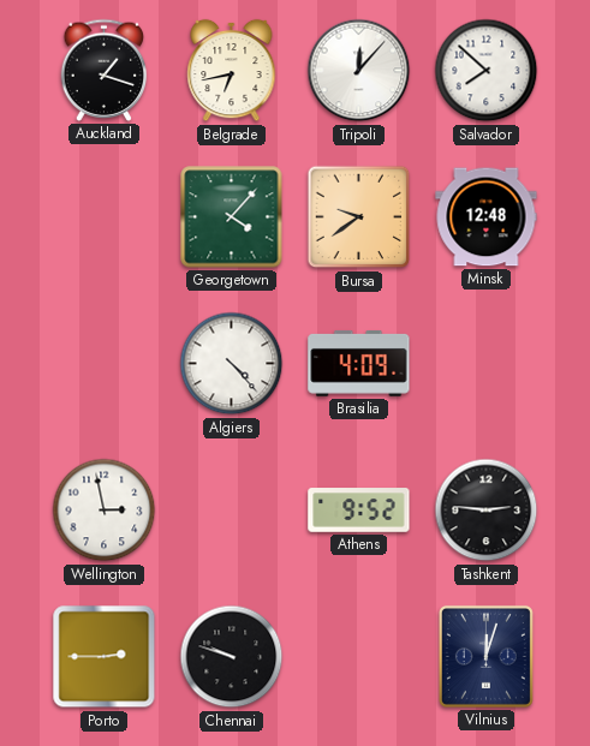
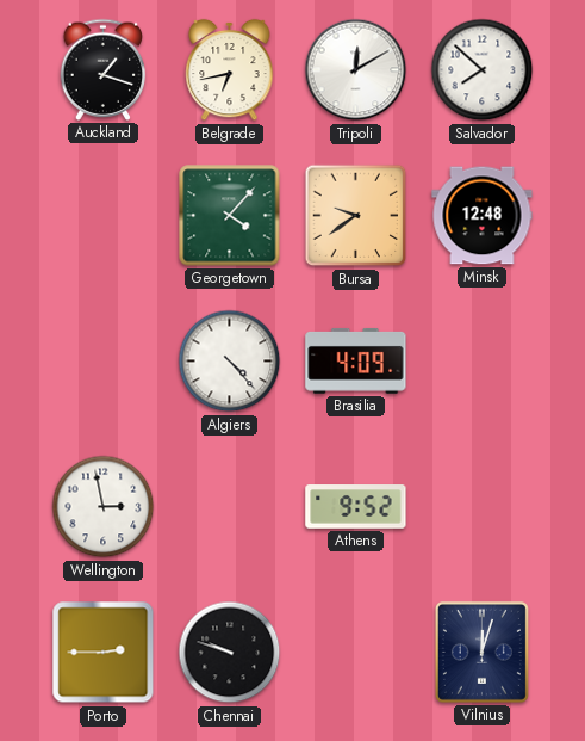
Tripoli: 12:07 -> 12:10 (356, 70)
Tashkent: 2:46 -> none (487, 511)
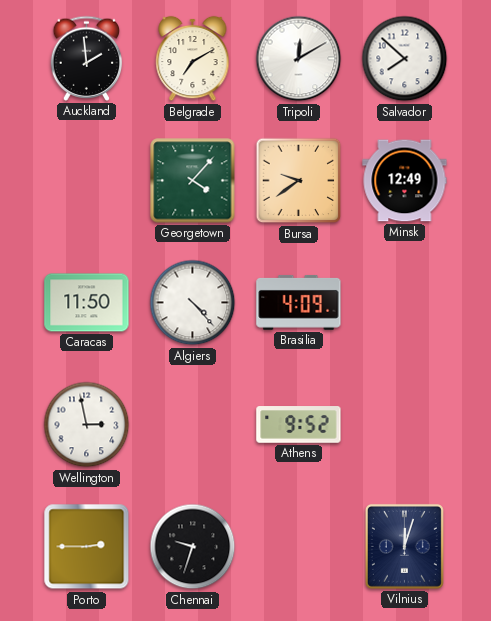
Auckland: 1:18 -> 1:59 (87, 58)
Belgrade: 6:43 -> 7:10 (193, 59)
Minsk: 12:48 -> 12:49 (405, 181)
Caracas: none -> 11:50 (87, 303)
Chennai: 9:48 -> 9:33 (193, 547)
